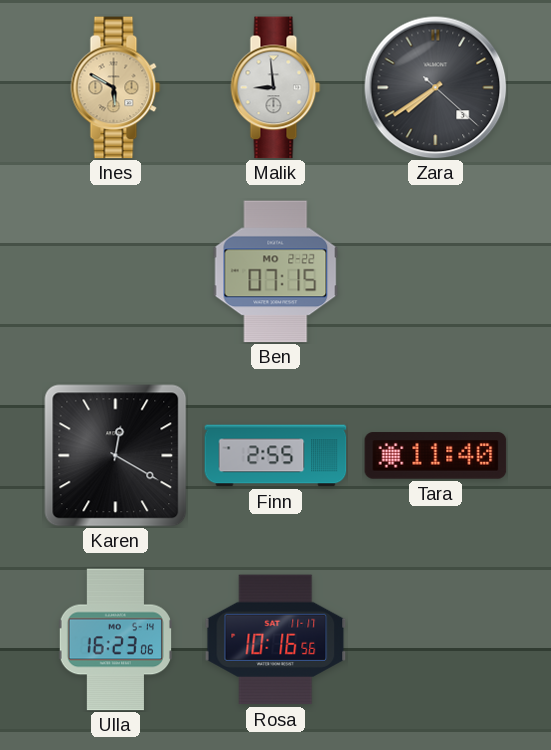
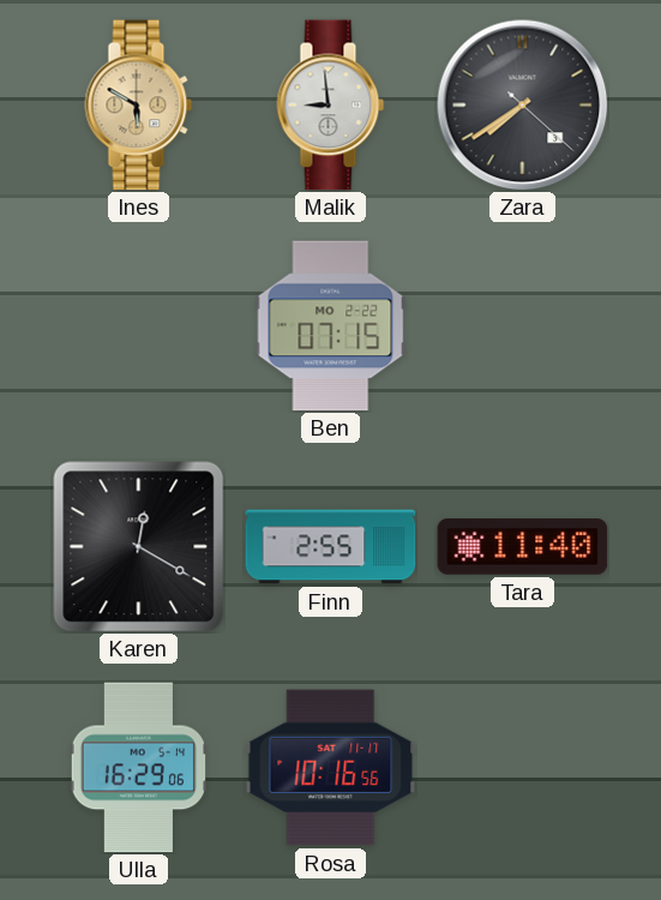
Ulla: 16:23 -> 16:29 (138, 768)
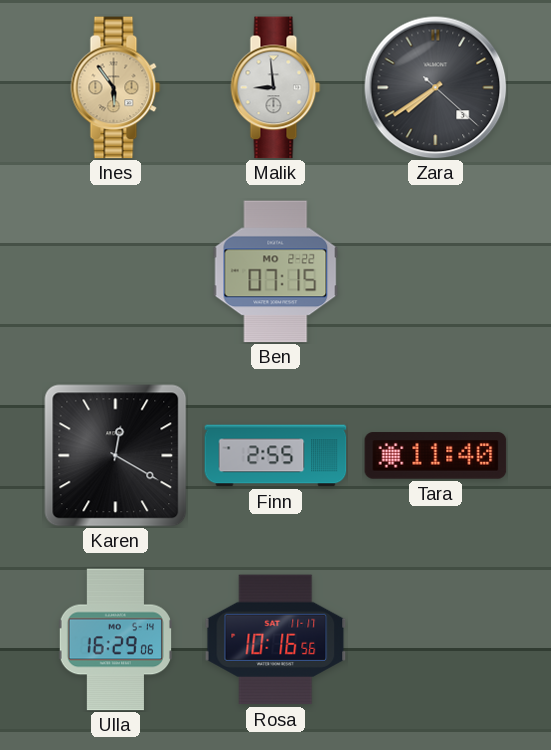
Ines: 5:50 -> 5:54 (116, 88)
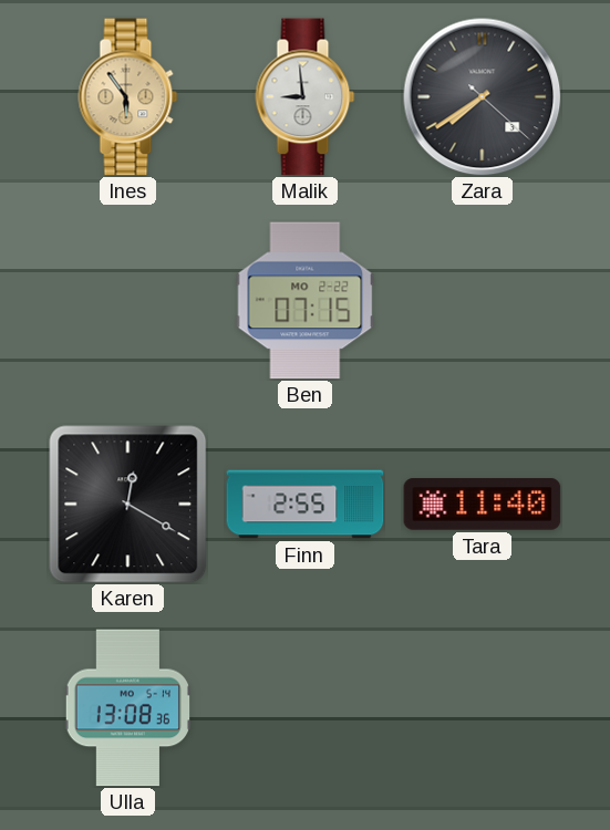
Ulla: 16:29 -> 13:08 (127, 708)
Rosa: 10:16 -> none (276, 640)
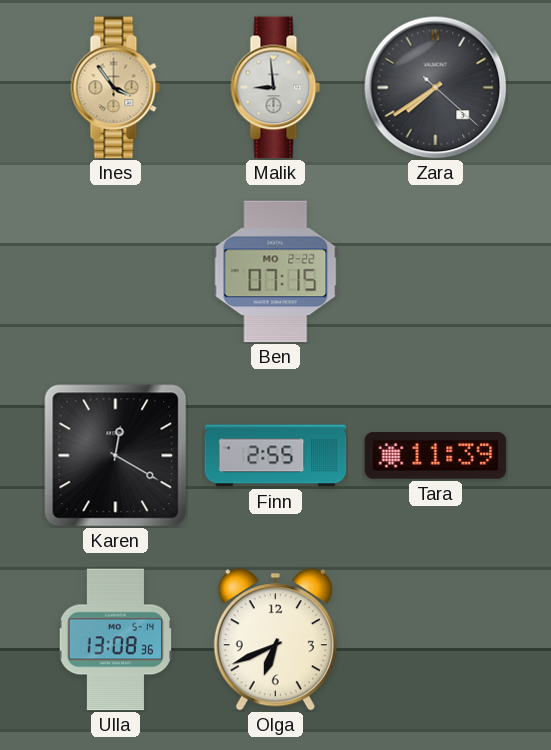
Ines: 5:54 -> 3:54 (116, 88)
Tara: 11:40 -> 11:39 (436, 456)
Olga: none -> 6:41 (275, 640)
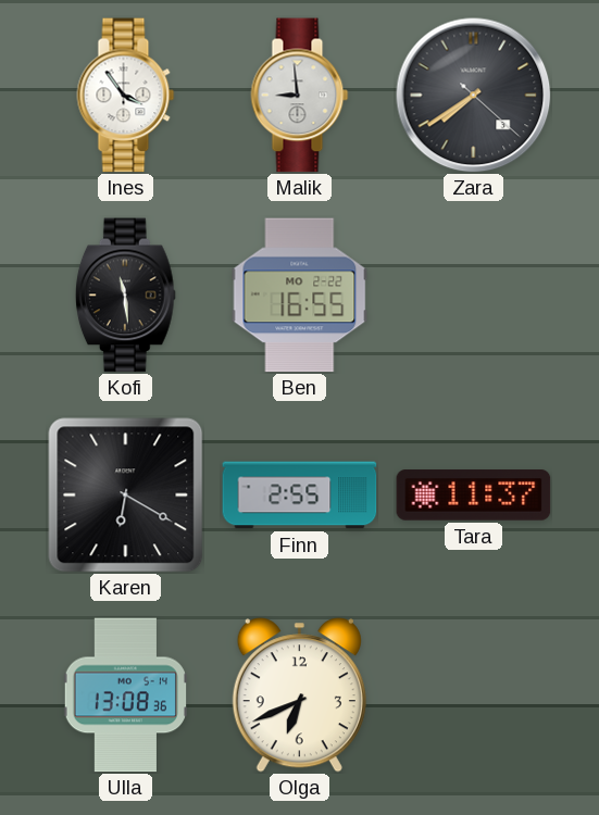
Ines dial: champagne -> white (126, 96)
Kofi: none -> 11:29 (125, 296)
Ben: 07:15 -> 16:55 (300, 296)
Karen: 12:20 -> 6:20 (126, 496)
Tara: 11:39 -> 11:37 (474, 496)
